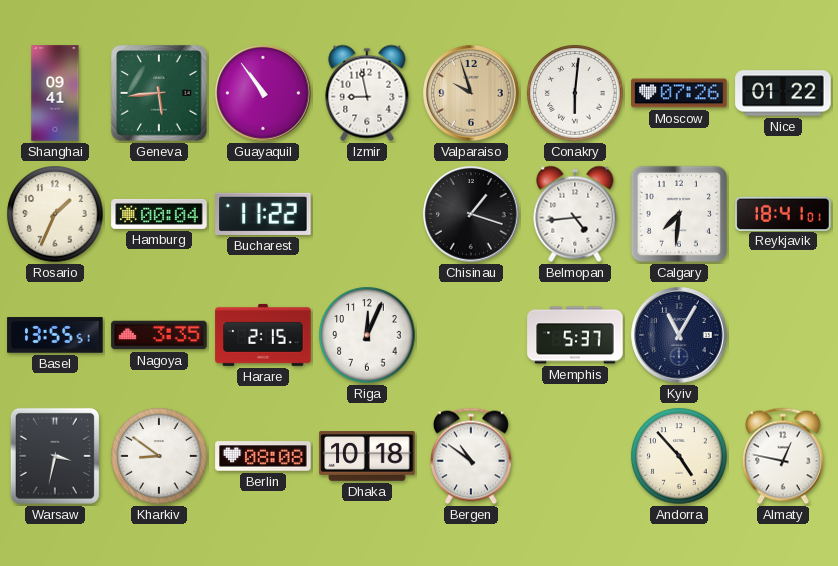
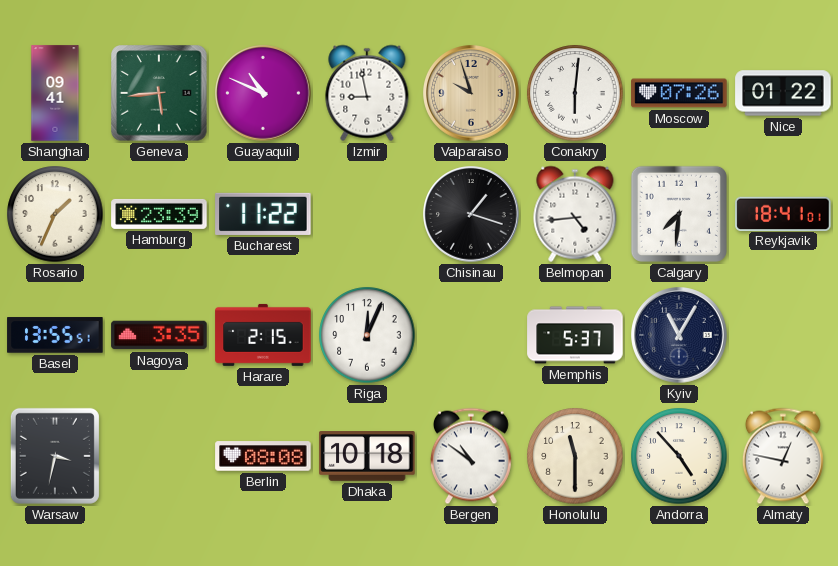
Guayaquil: 10:54 -> 10:49 (263, 93)
Hamburg: 00:04 -> 23:39 (159, 214)
Kharkiv: 8:51 -> none (159, 456)
Honolulu: none -> 11:30 (575, 456)
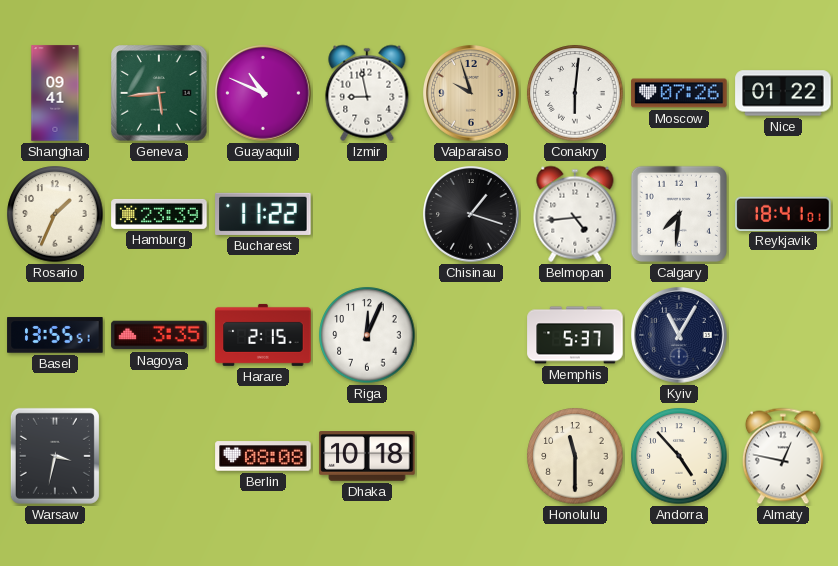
Bergen: 10:51 -> none (471, 456)
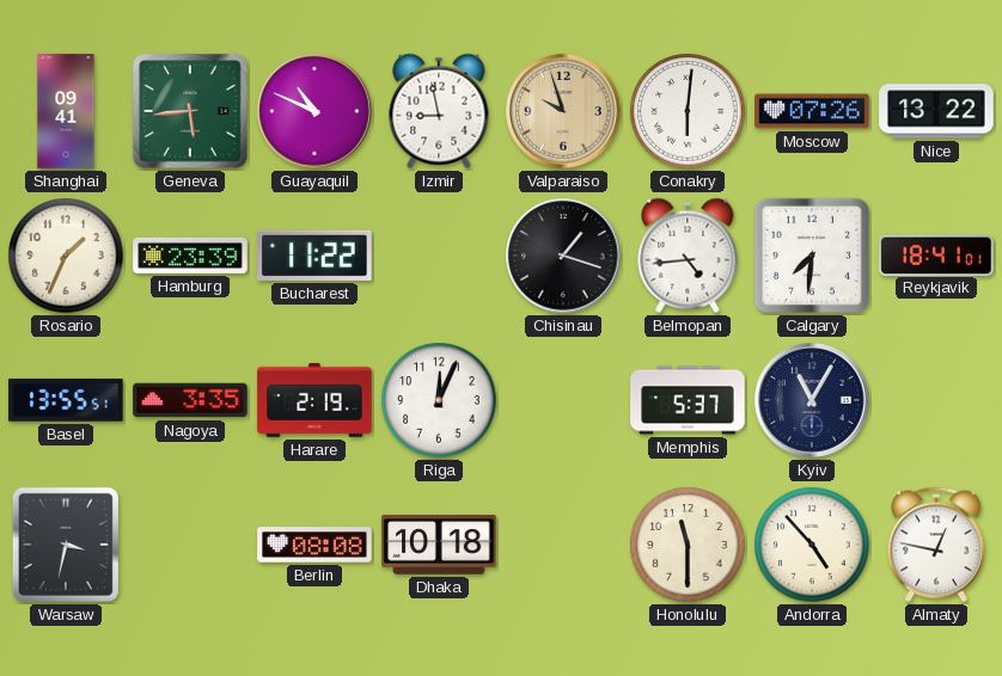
Nice: 01:22 -> 13:22 (936, 111)
Harare: 2:15 -> 2:19 (314, 400)
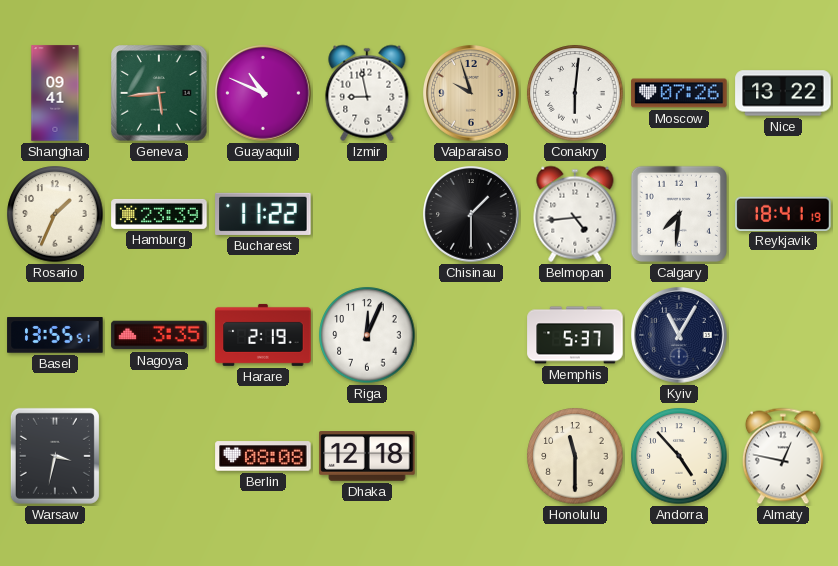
Chisinau: 1:18 -> 1:30 (471, 214)
Reykjavik: 18:41:01 -> 18:41:19 (783, 213)
Dhaka: 10:18 -> 12:18 (367, 456)
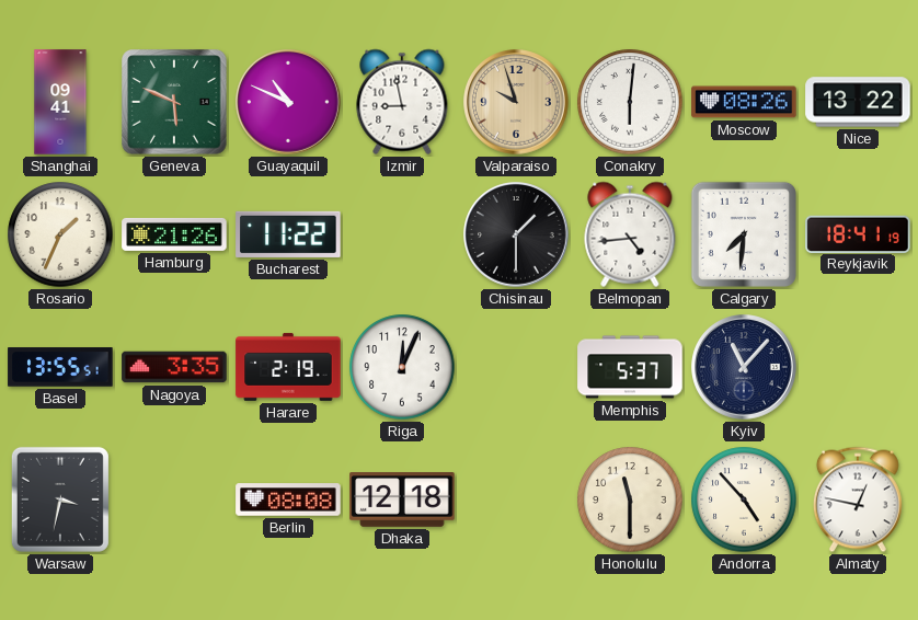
Geneva: 5:44 -> 5:49 (174, 102)
Moscow: 07:26 -> 08:26 (744, 102)
Hamburg: 23:39 -> 21:26 (174, 234)
Kyiv: 11:05 -> 11:07 (744, 367)
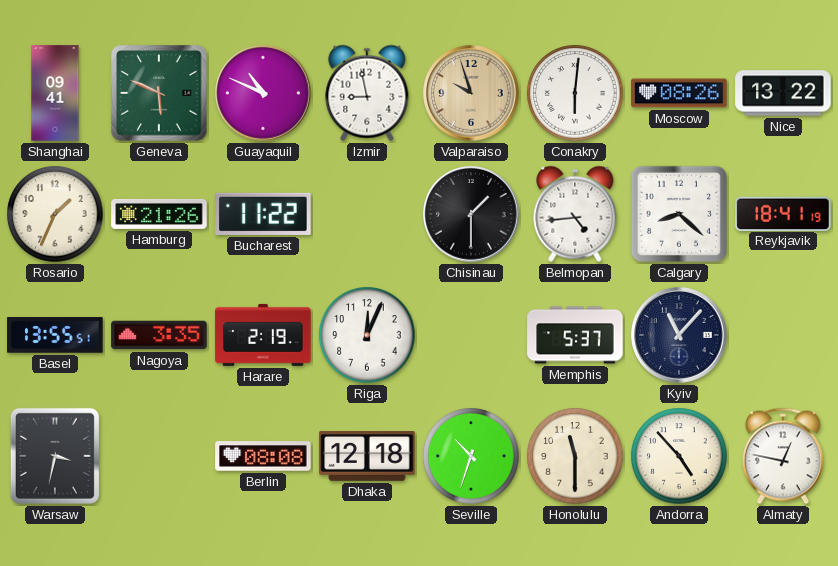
Calgary: 7:31 -> 8:22 (679, 214)
Seville: none -> 10:33 (471, 456)
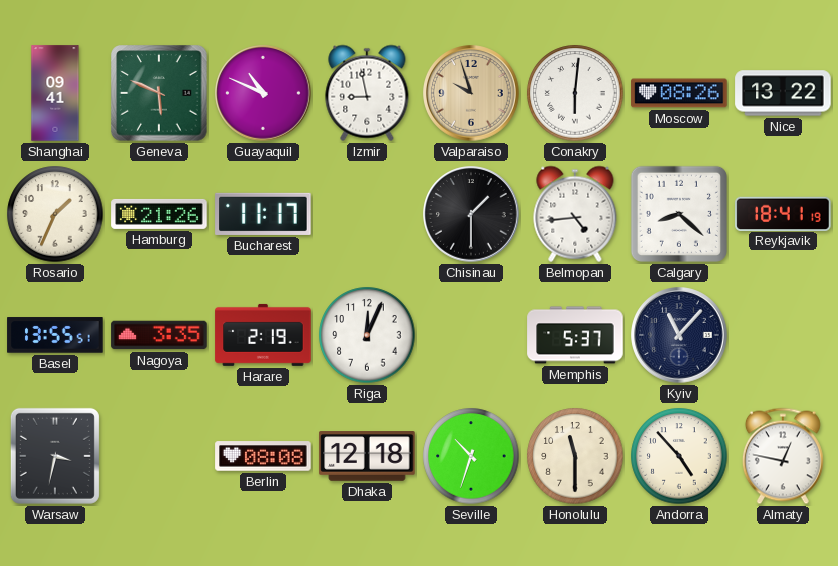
Bucharest: 11:22 -> 11:17 (263, 214)
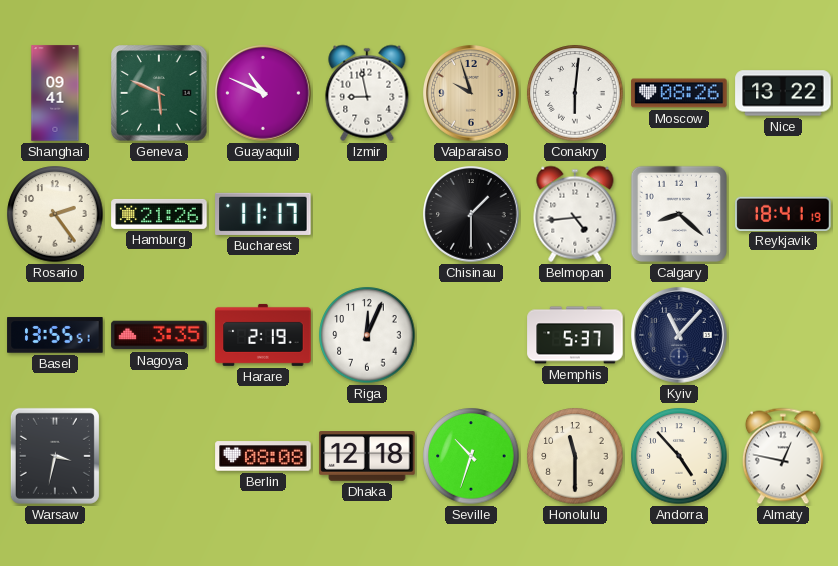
Rosario: 1:34 -> 2:24 (55, 214)
